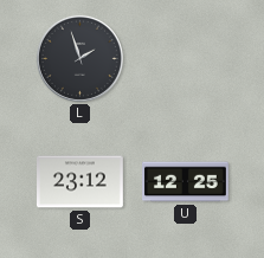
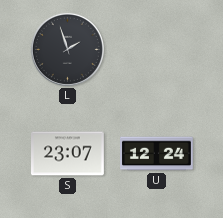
S: 23:12 -> 23:07 (68, 154)
U: 12:25 -> 12:24 (157, 154)
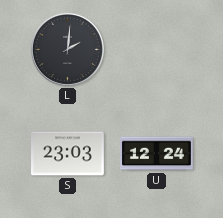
L: 1:57 -> 2:01 (67, 49)
S: 23:07 -> 23:03 (68, 154)
